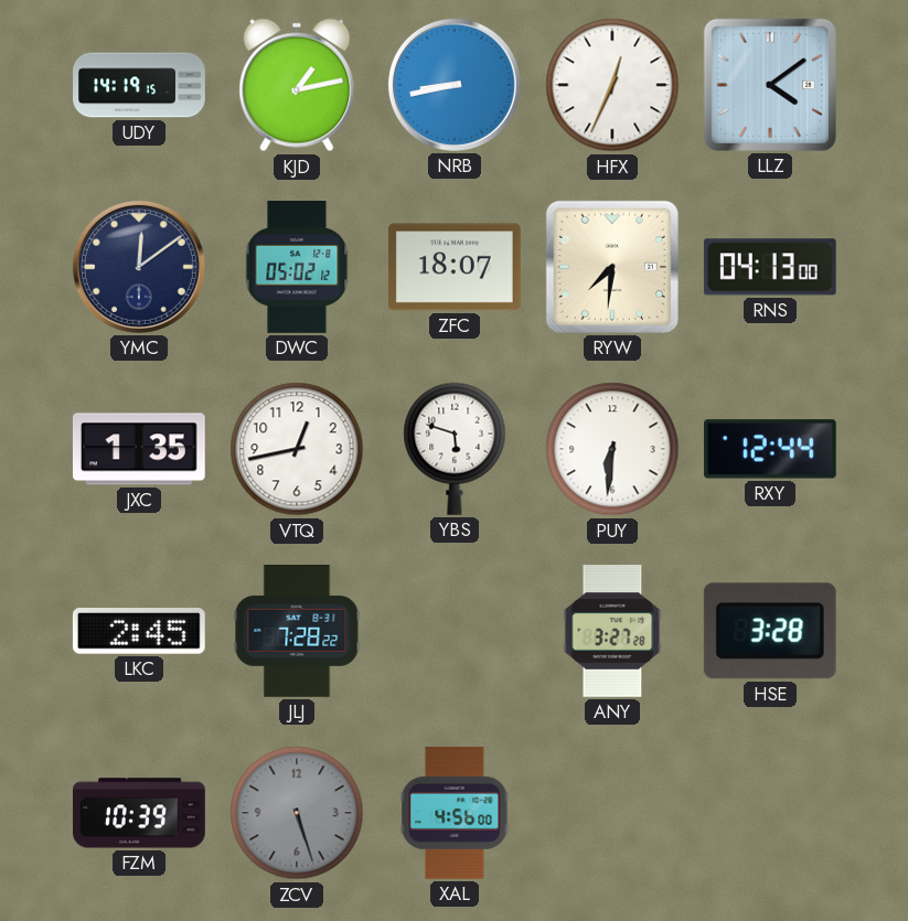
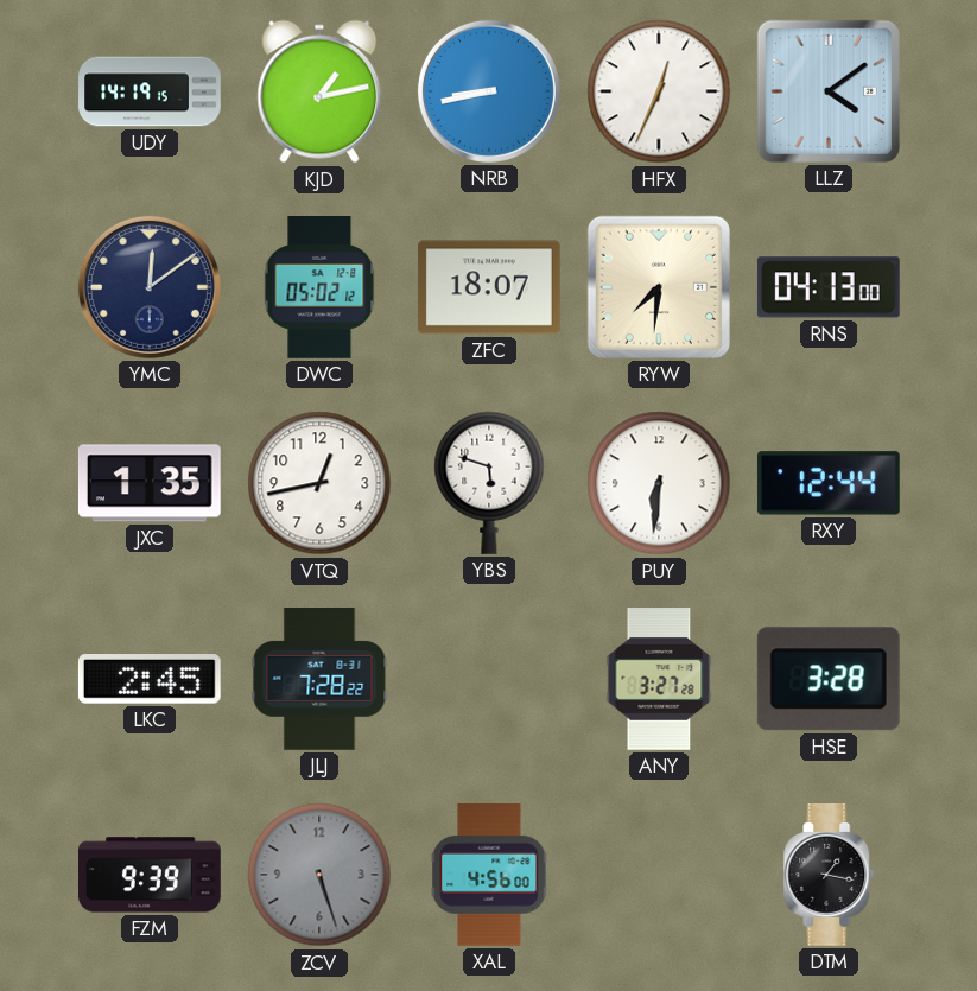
FZM: 10:39 -> 9:39 (151, 875)
DTM: none -> 1:17 (829, 876)
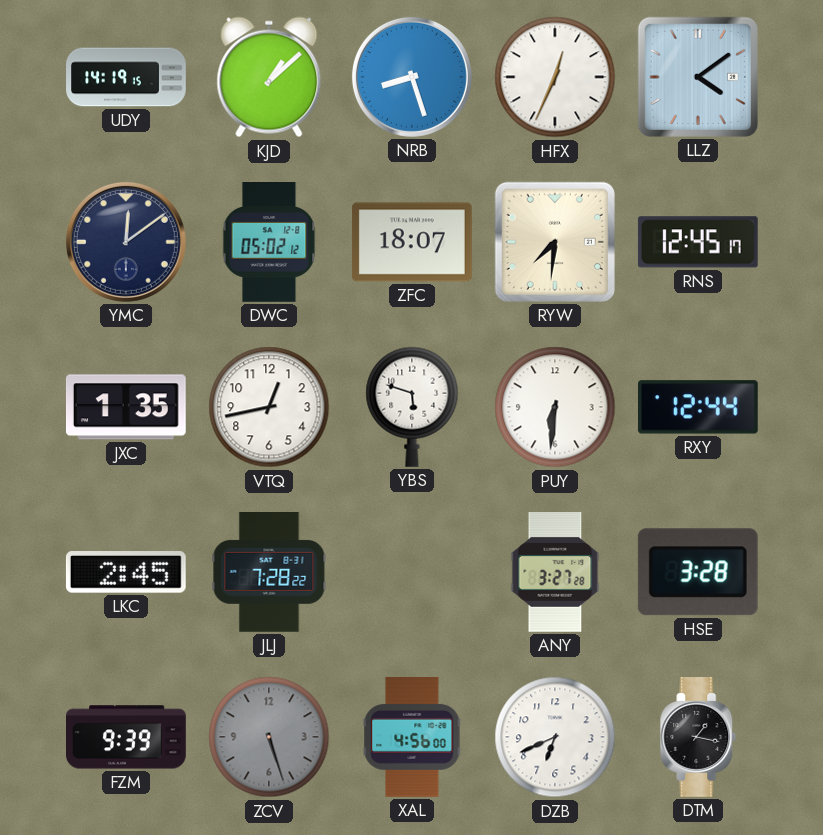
KJD: 1:13 -> 1:08 (269, 77)
NRB: 8:43 -> 8:27 (412, 77)
RNS: 04:13 -> 12:45 (698, 242)
DZB: none -> 6:41 (555, 737)
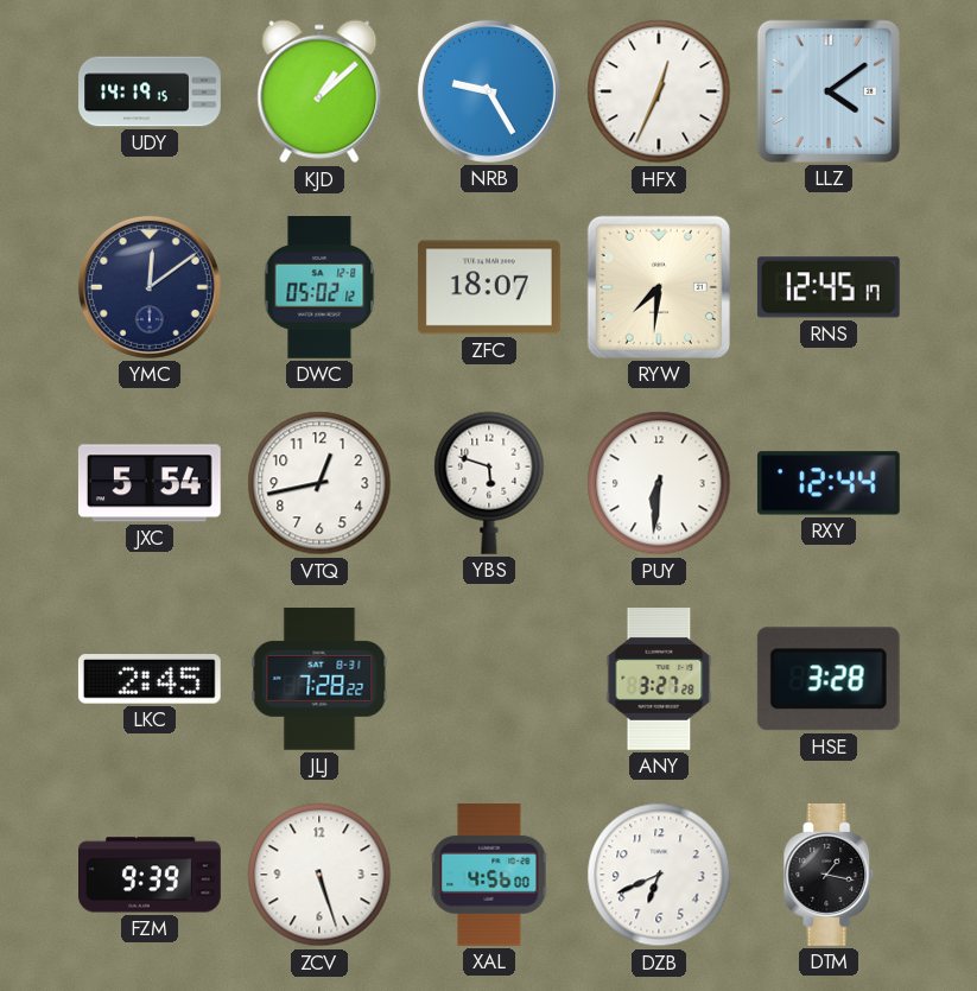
NRB: 8:27 -> 9:25 (489, 91)
JXC: 1:35 -> 5:54 (150, 483)
ZCV dial: grey -> white (319, 875)
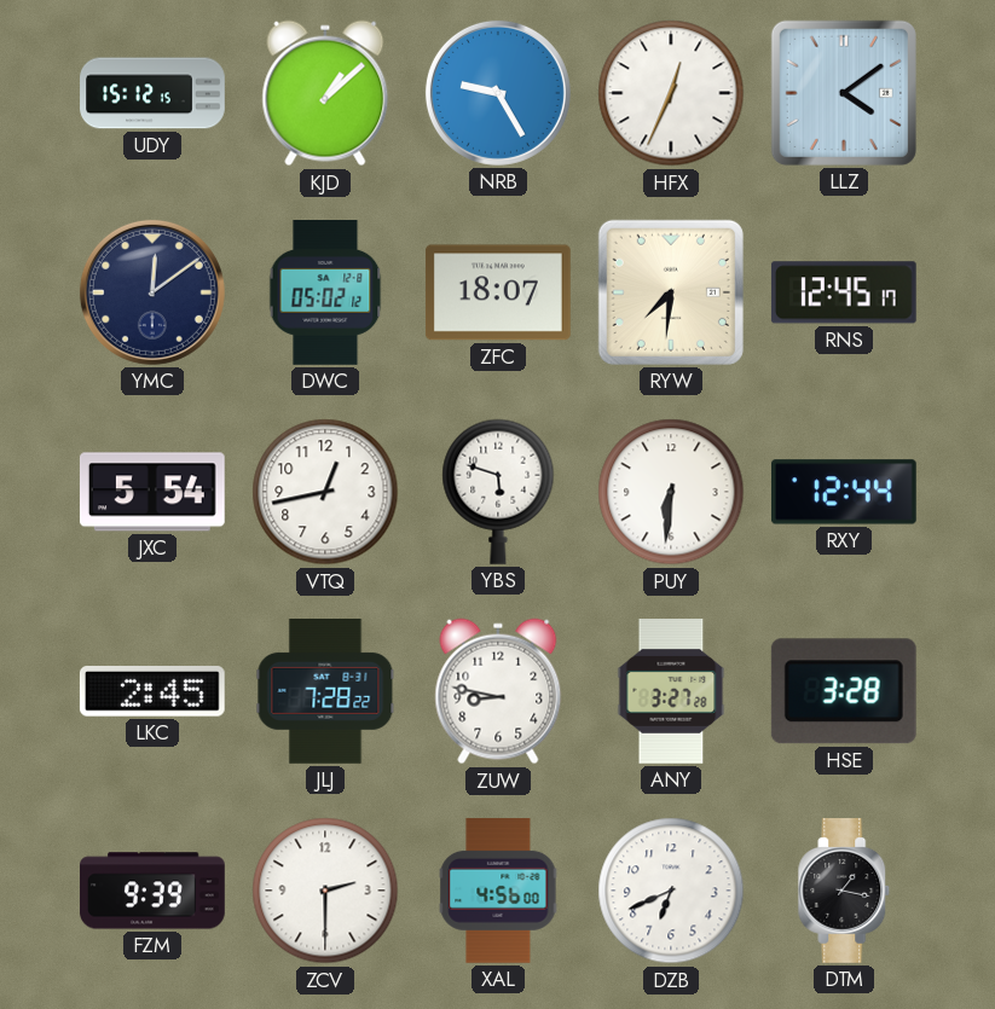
UDY: 14:19 -> 15:12 (152, 93)
ZUW: none -> 8:47 (498, 691)
ZCV: 5:27 -> 2:30 (325, 891)
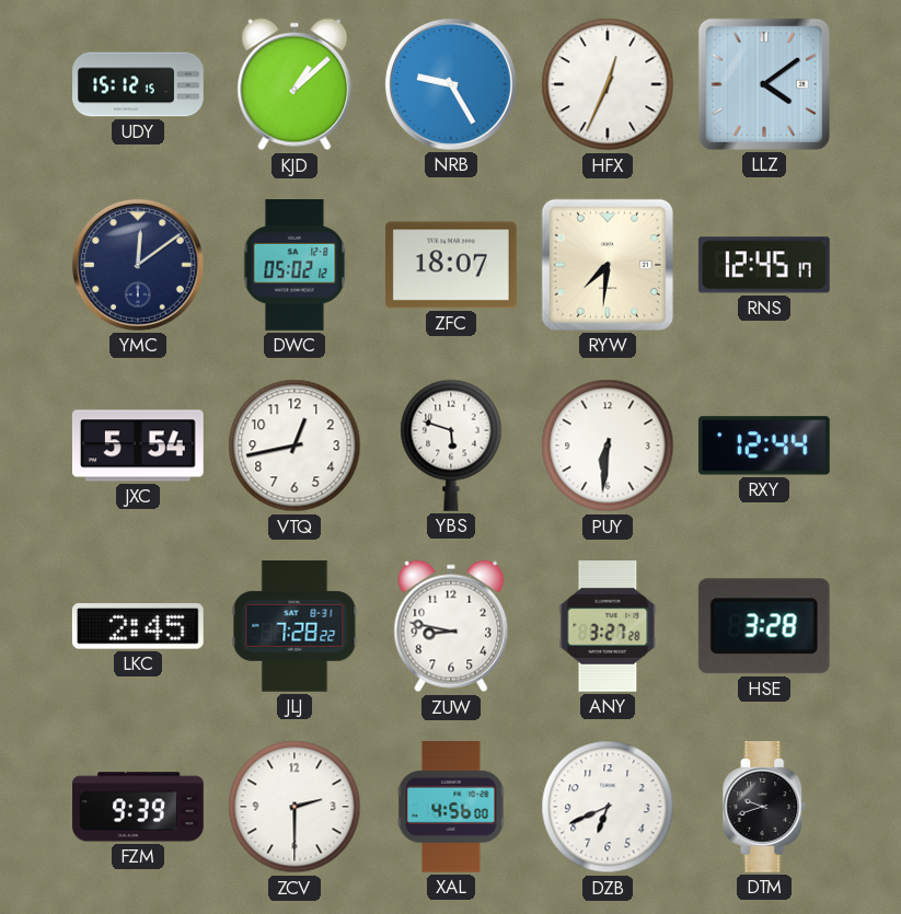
DTM: 1:17 -> 9:42 (764, 808)
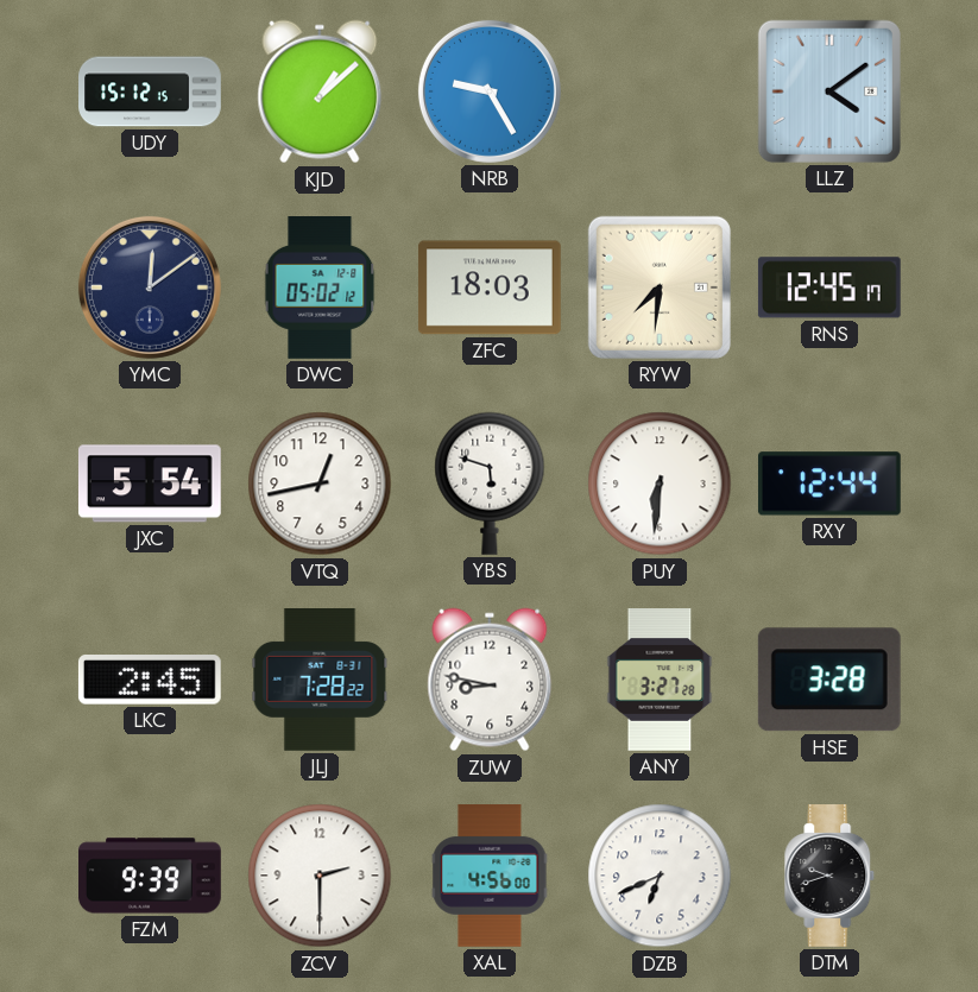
HFX: 12:34 -> none (608, 84)
ZFC: 18:07 -> 18:03 (490, 288)
